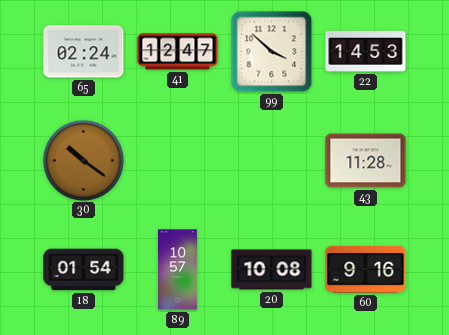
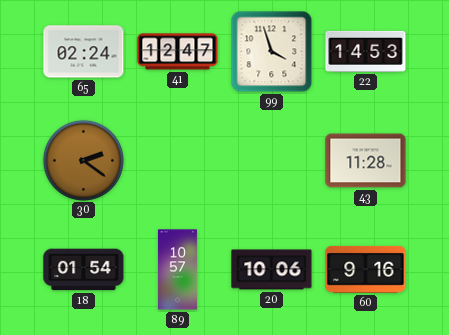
99: 3:52 -> 3:57 (272, 52)
30: 10:21 -> 2:21 (83, 160)
20: 10:08 -> 10:06 (272, 270)
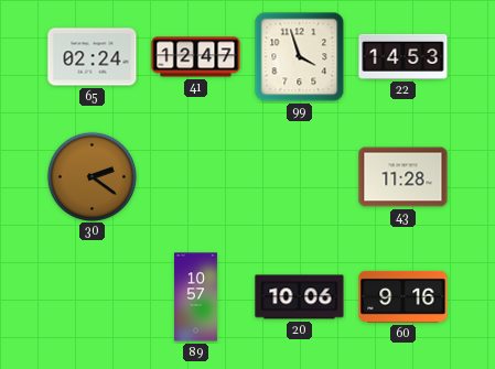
18: 01:54 -> none (84, 270)
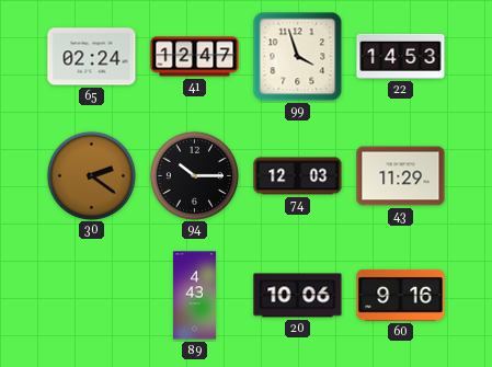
94: none -> 10:15 (194, 175)
74: none -> 12:03 (298, 176)
43: 11:28 -> 11:29 (401, 176)
89: 10:57 -> 4:43 (194, 296)
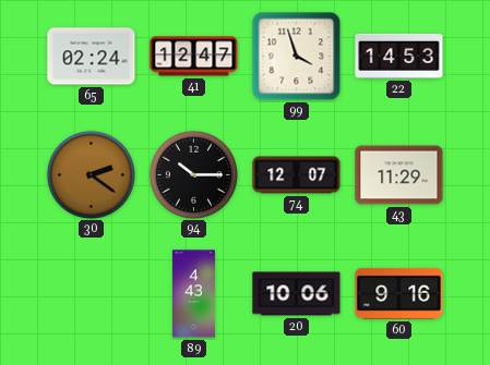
74: 12:03 -> 12:07 (297, 175)
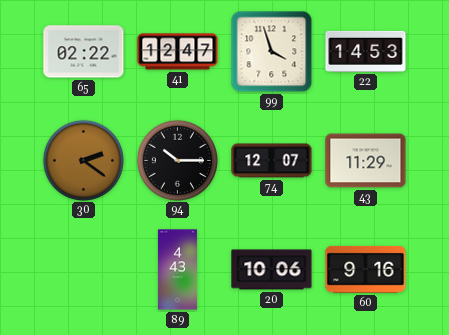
65: 02:24 -> 02:22 (84, 52)
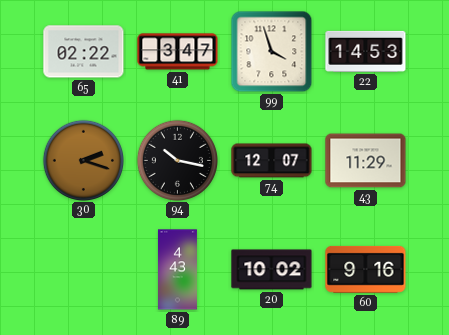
41: 12:47 -> 3:47 (178, 52)
30: 2:21 -> 2:18 (83, 160)
94: 10:15 -> 10:17 (177, 160)
20: 10:06 -> 10:02 (272, 270)
